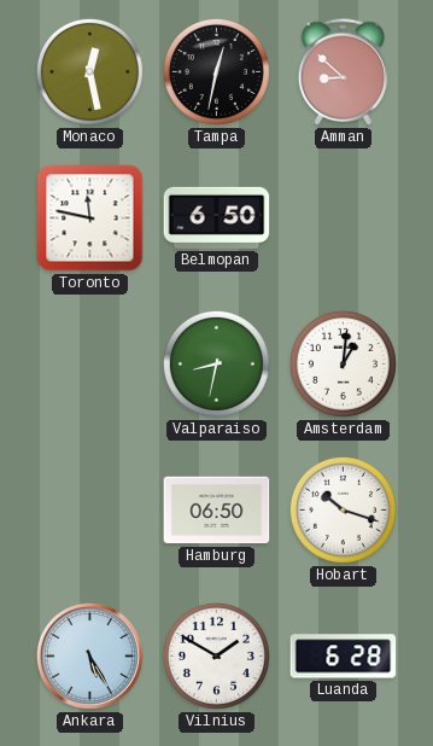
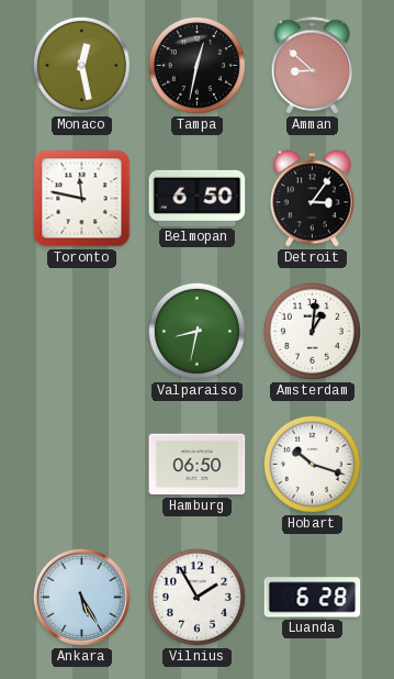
Detroit: none -> 3:06 (313, 199)
Vilnius: 1:50 -> 1:55 (196, 597)
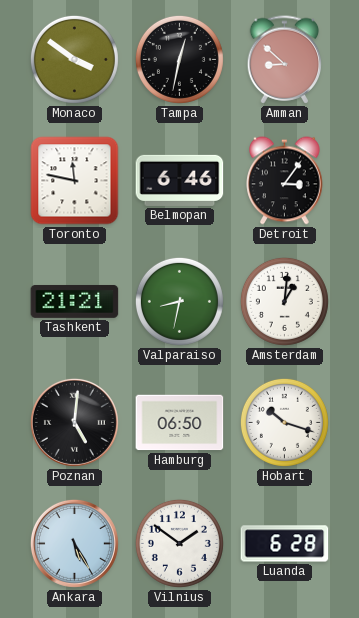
Monaco: 12:28 -> 3:51 (74, 59)
Belmopan: 6:50 -> 6:46 (180, 180)
Tashkent: none -> 21:21 (75, 301)
Poznan: none -> 5:01 (74, 422)
Vilnius: 1:55 -> 1:51 (179, 543)
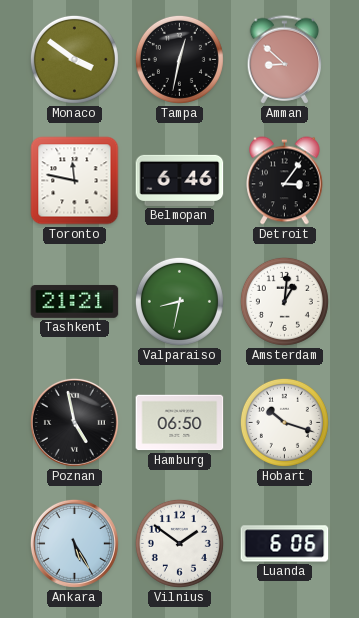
Poznan: 5:01 -> 4:58 (74, 422)
Luanda: 6:28 -> 6:06 (285, 544)
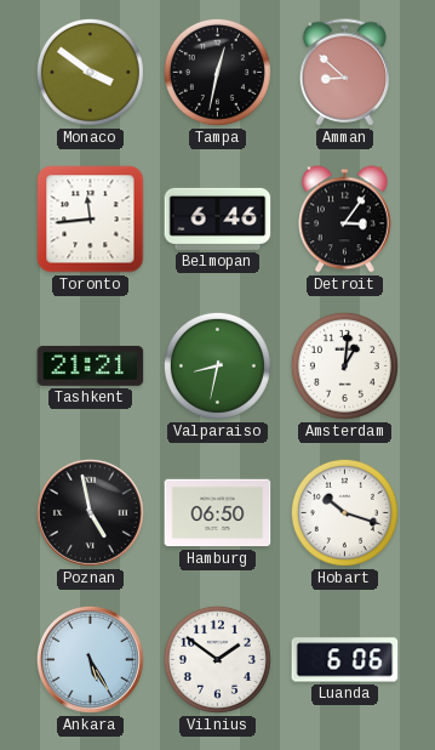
Toronto: 11:47 -> 11:44 (91, 220)
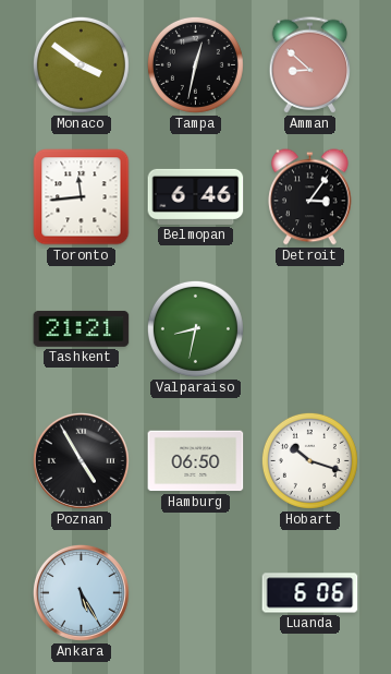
Amsterdam: 1:01 -> none (344, 365)
Poznan: 4:58 -> 4:55 (81, 460)
Vilnius: 1:51 -> none (217, 659)
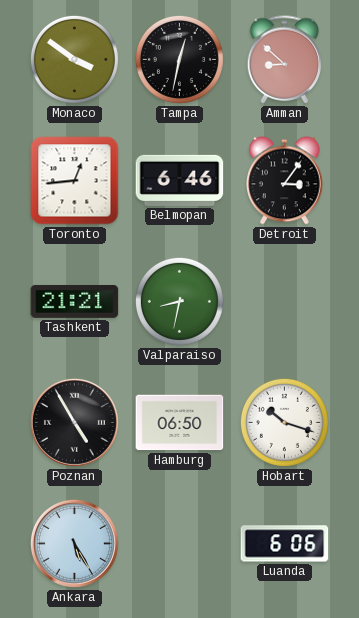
Toronto: 11:44 -> 12:44 (75, 181)
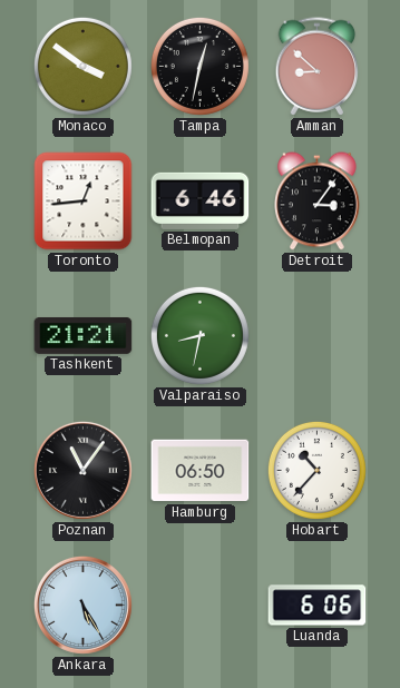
Poznan: 4:55 -> 11:06 (82, 470)
Hobart: 10:18 -> 10:37 (316, 470)
